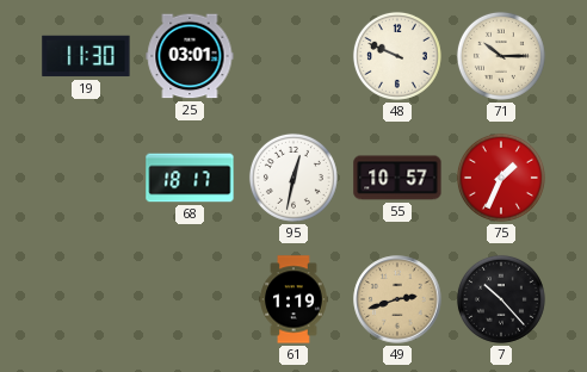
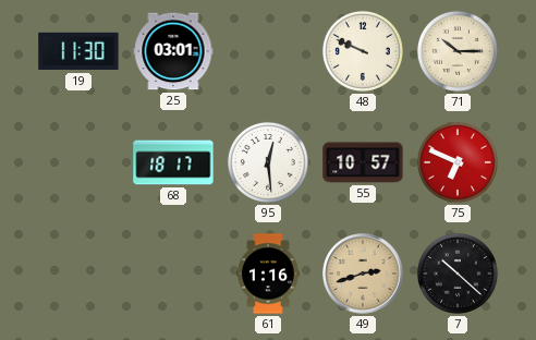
95: 12:32 -> 12:29 (268, 162)
75: 1:34 -> 6:49 (458, 162)
61: 1:19 -> 1:16 (268, 274)
7: 10:23 -> 10:22 (458, 274)
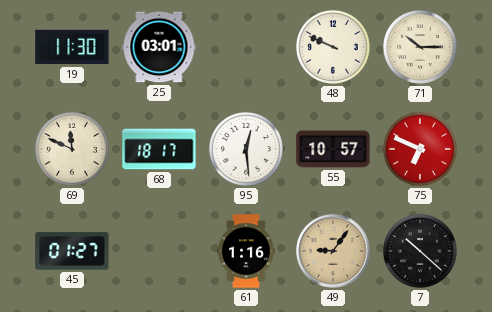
69: none -> 11:49 (72, 149)
45: none -> 01:27 (72, 251)
49: 2:42 -> 9:06 (333, 251)
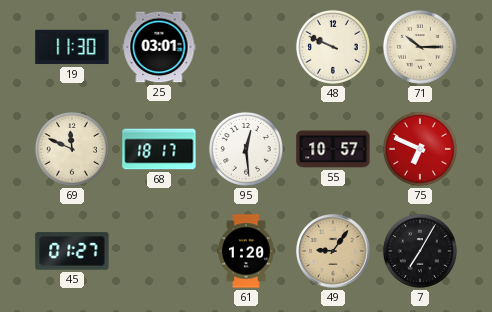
61: 1:16 -> 1:20 (246, 251)
7: 10:22 -> 7:05 (420, 251)
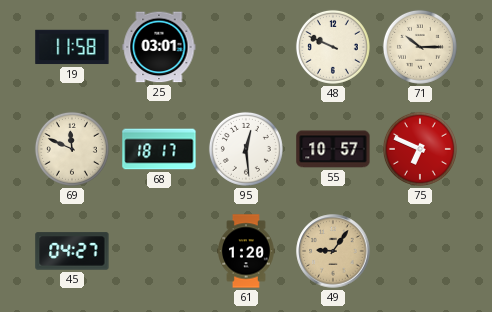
19: 11:30 -> 11:58 (72, 47)
45: 01:27 -> 04:27 (72, 251)
7: 7:05 -> none (420, 251)
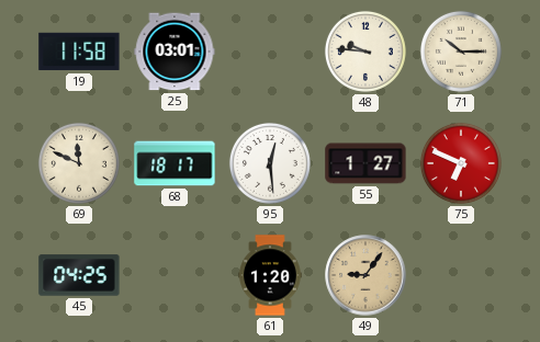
48: 9:49 -> 9:46 (365, 52)
55: 10:57 -> 1:27 (365, 163)
45: 04:27 -> 04:25 (79, 275)
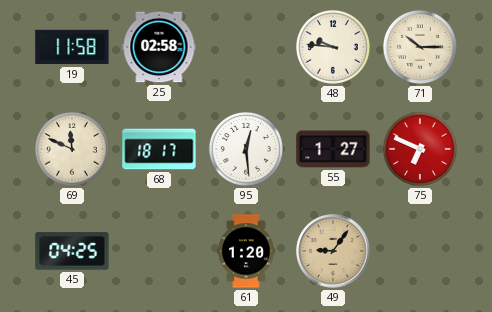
25: 03:01 -> 02:58 (159, 47)
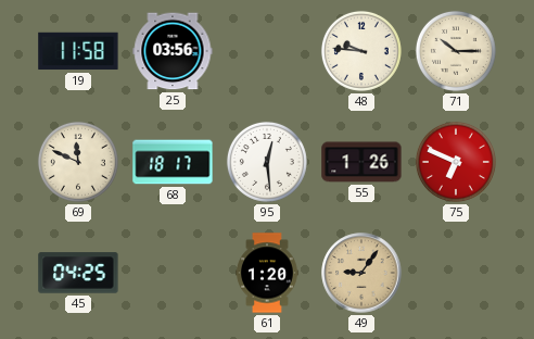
25: 02:58 -> 03:56 (173, 51)
55: 1:27 -> 1:26 (361, 162)
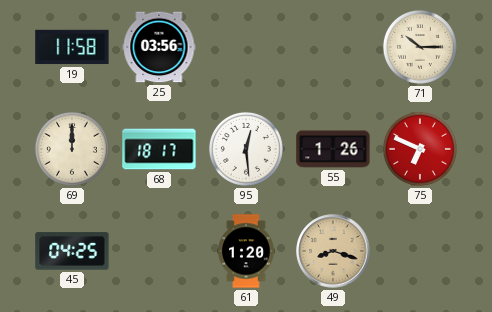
48: 9:46 -> none (361, 51)
69: 11:49 -> 12:00 (72, 149)
49: 9:06 -> 8:18 (333, 251)
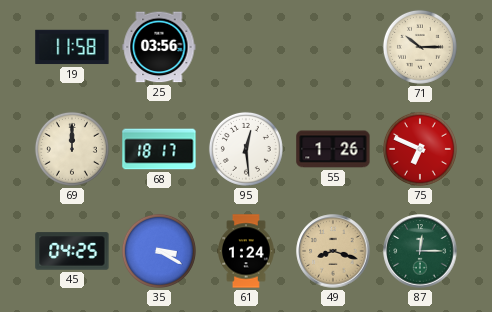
35: none -> 3:20 (159, 251)
61: 1:20 -> 1:24 (246, 251)
87: none -> 12:15 (420, 251)
